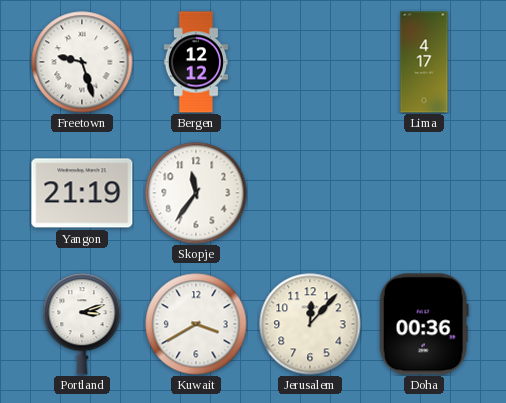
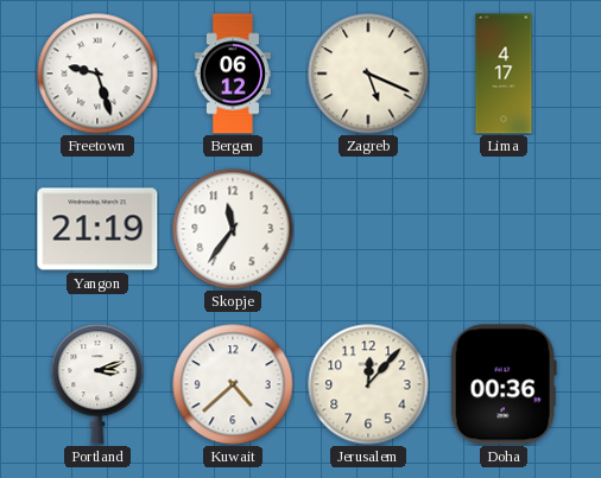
Bergen: 12:12 -> 06:12 (233, 74)
Zagreb: none -> 5:19 (368, 74)
Kuwait: 3:40 -> 4:38 (233, 384)
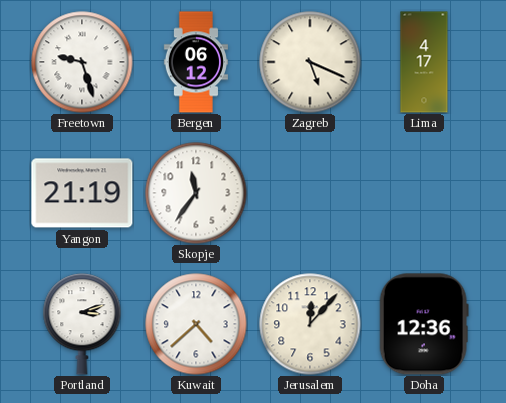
Doha: 00:36 -> 12:36 (424, 324)
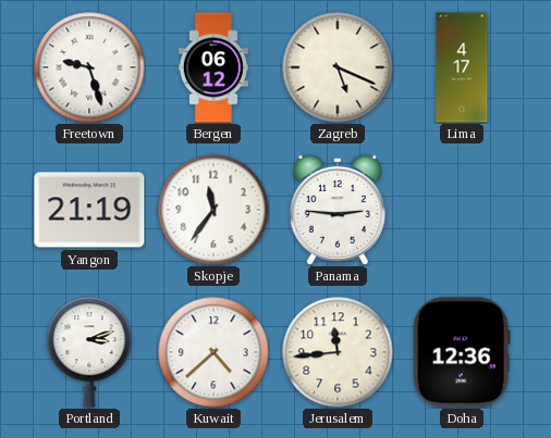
Panama: none -> 2:46 (338, 210)
Jerusalem: 12:07 -> 11:44 (338, 352)
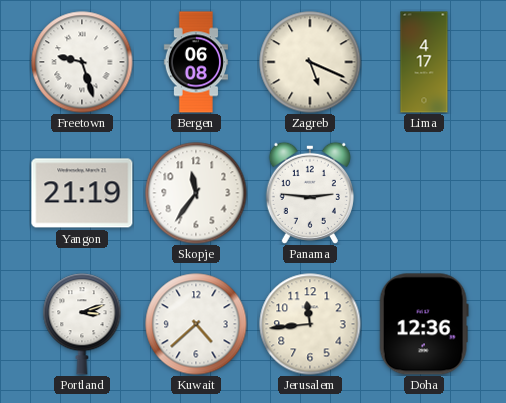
Bergen: 06:12 -> 06:08 (196, 62)
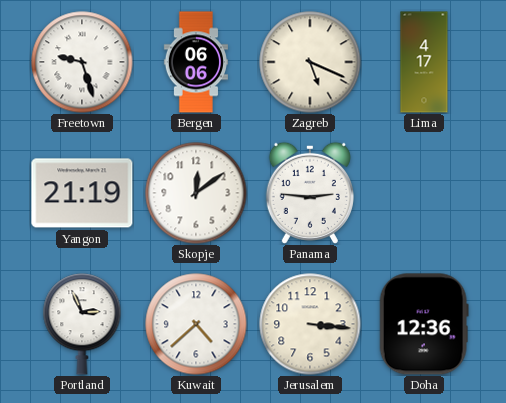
Bergen: 06:08 -> 06:06 (196, 62)
Skopje: 11:36 -> 12:09 (196, 193)
Portland: 3:12 -> 2:56 (82, 324)
Jerusalem: 11:44 -> 3:16 (310, 324)
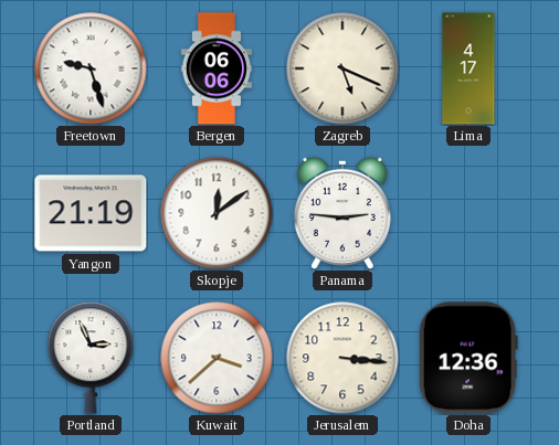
Kuwait: 4:38 -> 3:38 (217, 358)
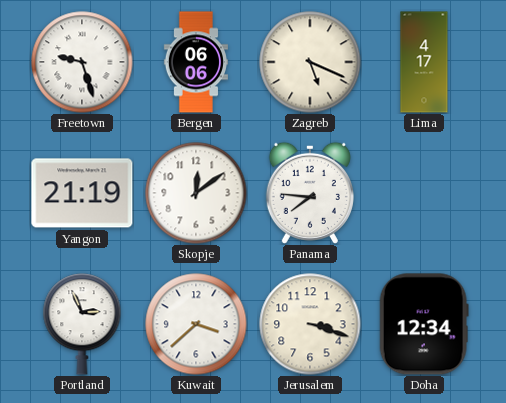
Panama: 2:46 -> 7:46 (310, 193)
Jerusalem: 3:16 -> 3:18 (310, 324)
Doha: 12:36 -> 12:34 (424, 324)
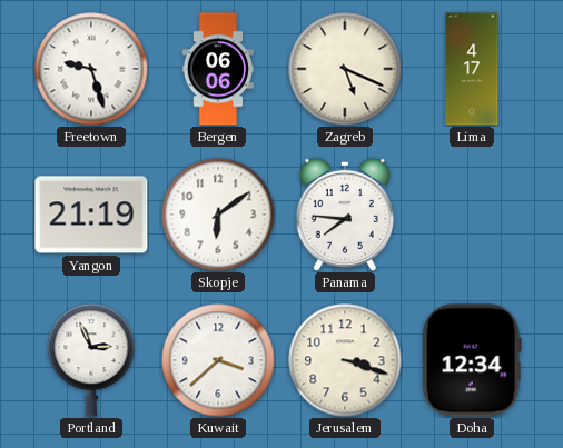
Skopje: 12:09 -> 6:09 (218, 215)
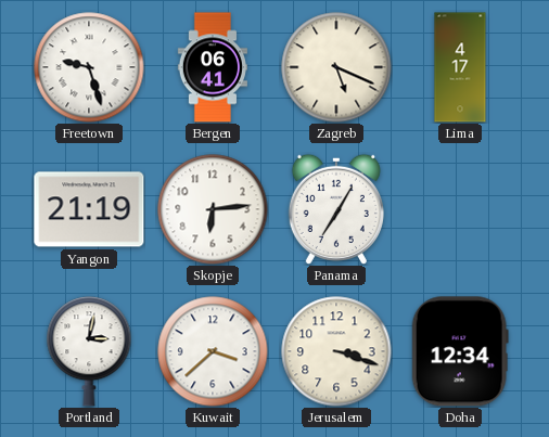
Bergen: 06:06 -> 06:41 (213, 67)
Skopje: 6:09 -> 6:14 (213, 209)
Panama: 7:46 -> 7:05 (336, 209)
Portland: 2:56 -> 3:02 (89, 351)
